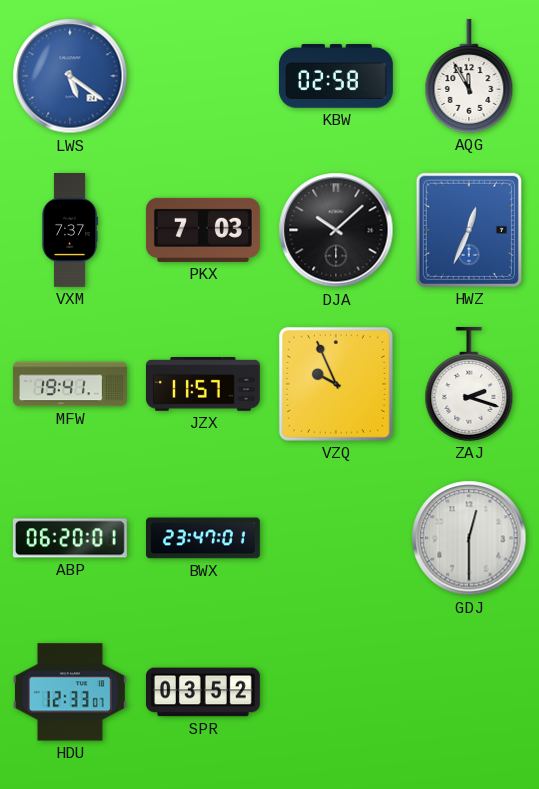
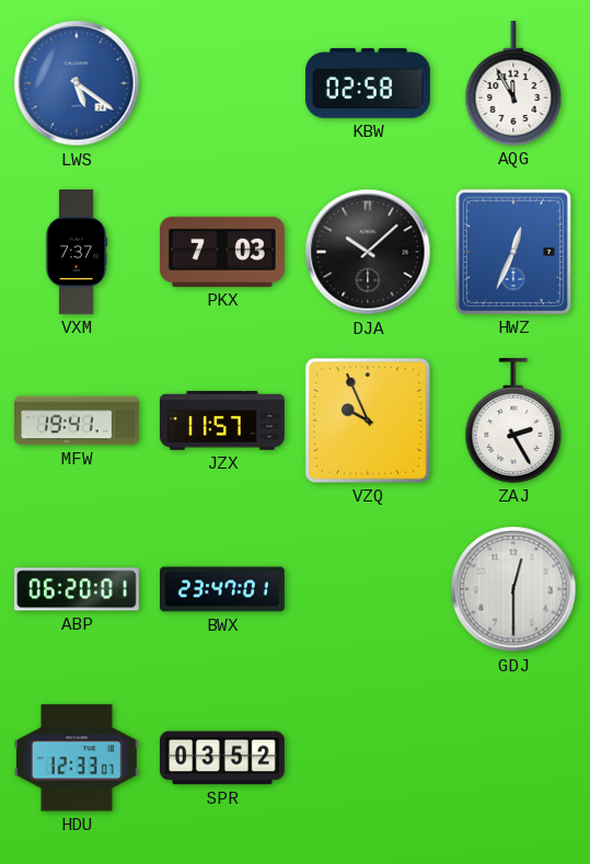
ZAJ: 2:18 -> 2:25 (513, 421)
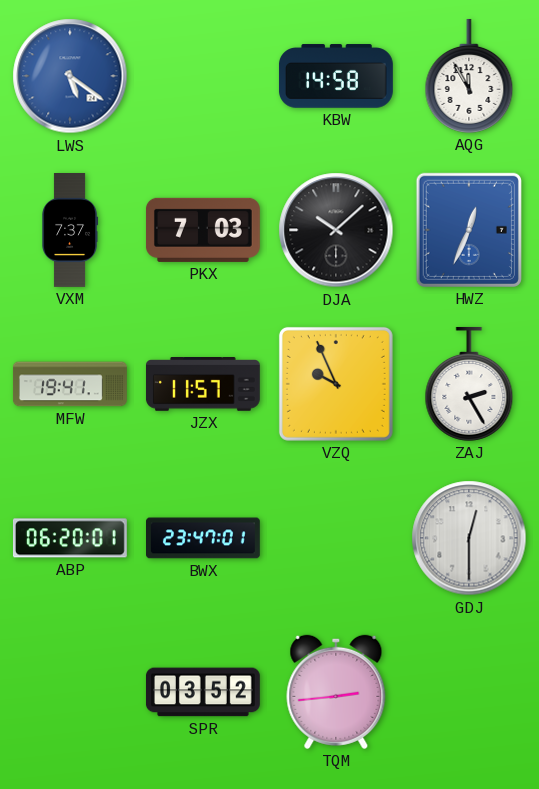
KBW: 02:58 -> 14:58 (336, 76)
HDU: 12:33 -> none (77, 758)
TQM: none -> 2:44 (336, 692)
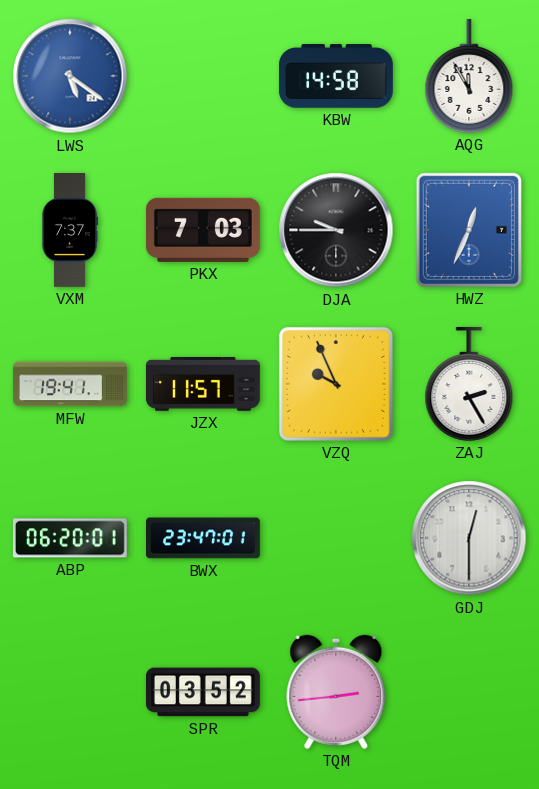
DJA: 10:08 -> 9:45 (336, 230)
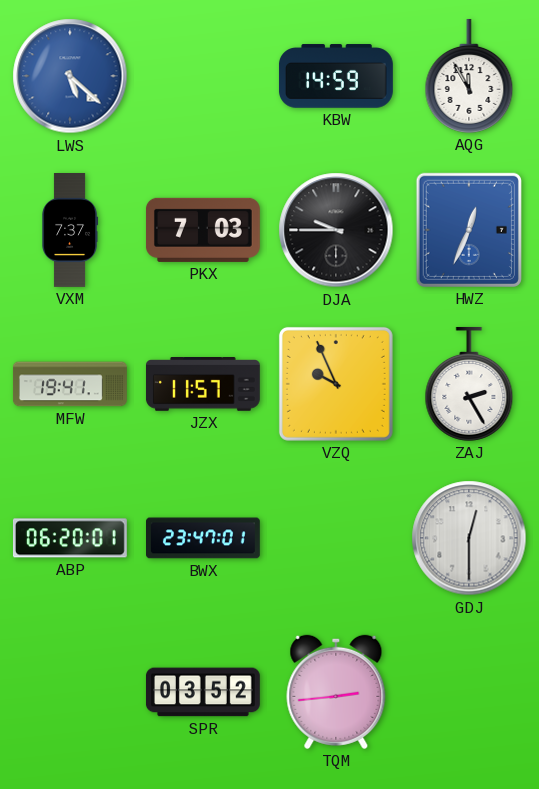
LWS: 5:21 -> 5:22 (70, 76)
KBW: 14:58 -> 14:59 (336, 76)
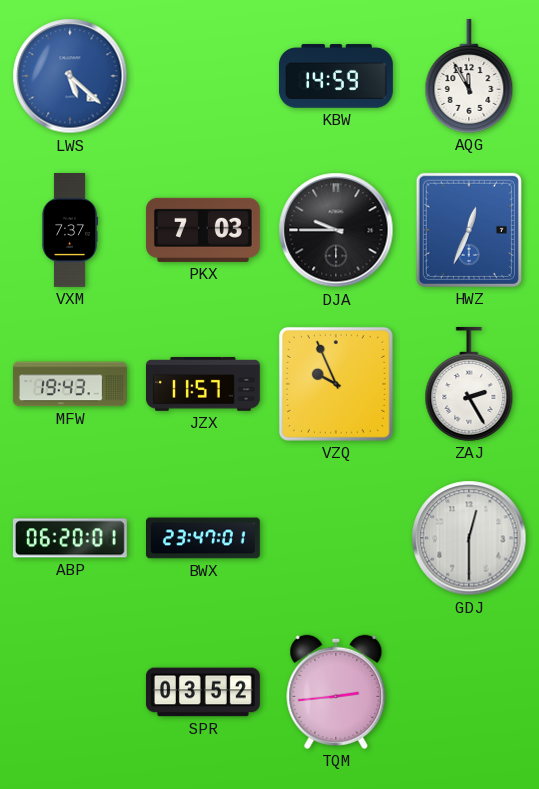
MFW: 19:41 -> 19:43 (70, 384)
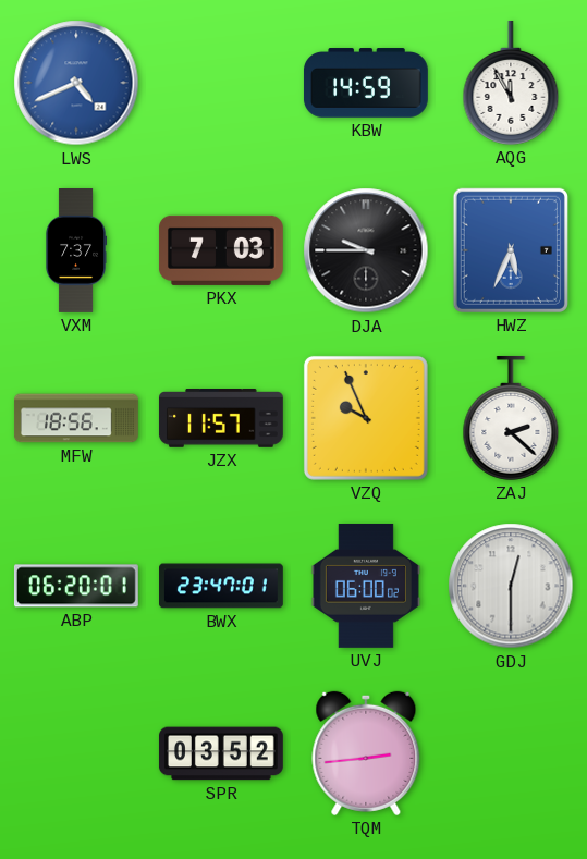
LWS: 5:22 -> 4:41 (76, 83)
HWZ: 12:34 -> 5:34 (511, 250)
MFW: 19:43 -> 18:56 (76, 418)
ZAJ: 2:25 -> 2:22 (511, 418)
UVJ: none -> 06:00 (366, 586)
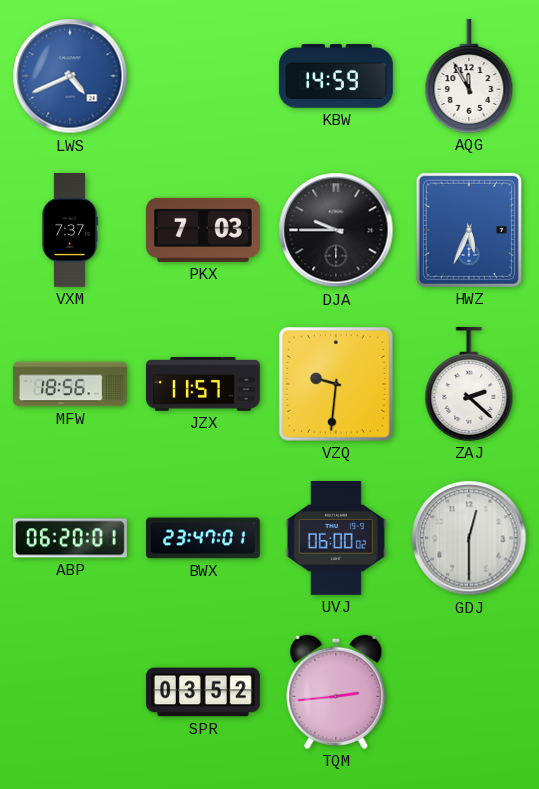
VZQ: 9:56 -> 9:31 (336, 384)
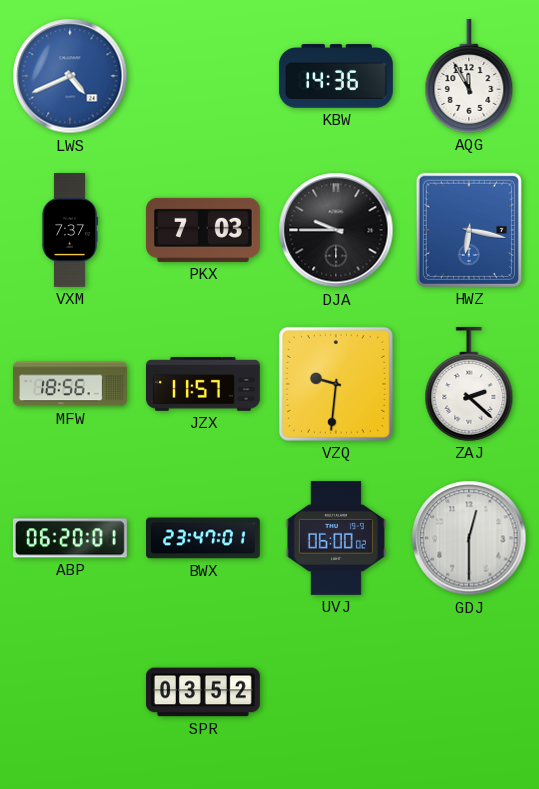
KBW: 14:59 -> 14:36 (336, 76)
HWZ: 5:34 -> 6:17 (469, 230)
TQM: 2:44 -> none (336, 692)
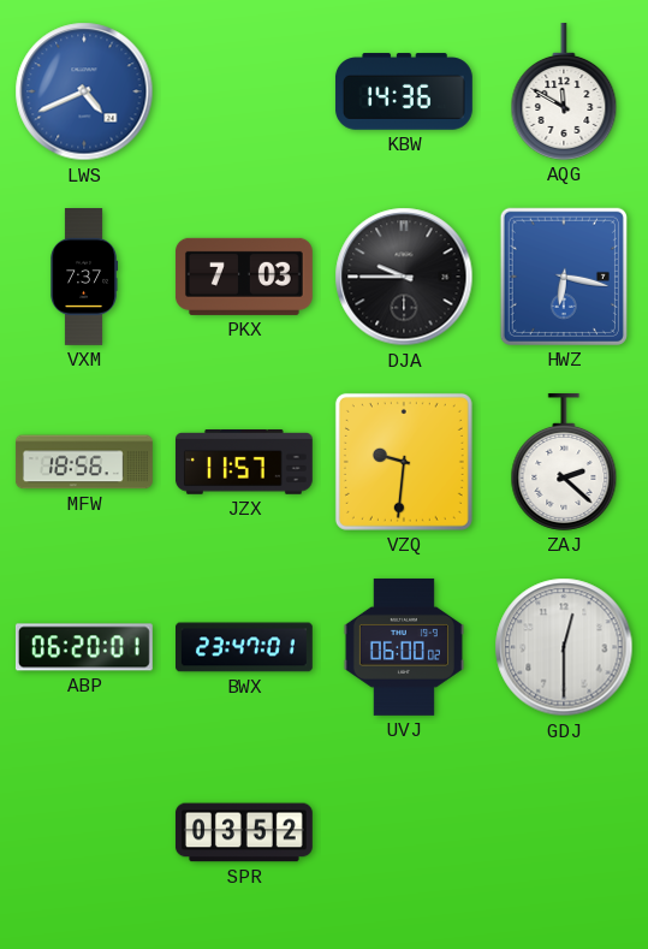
AQG: 11:55 -> 11:50 (564, 91)
